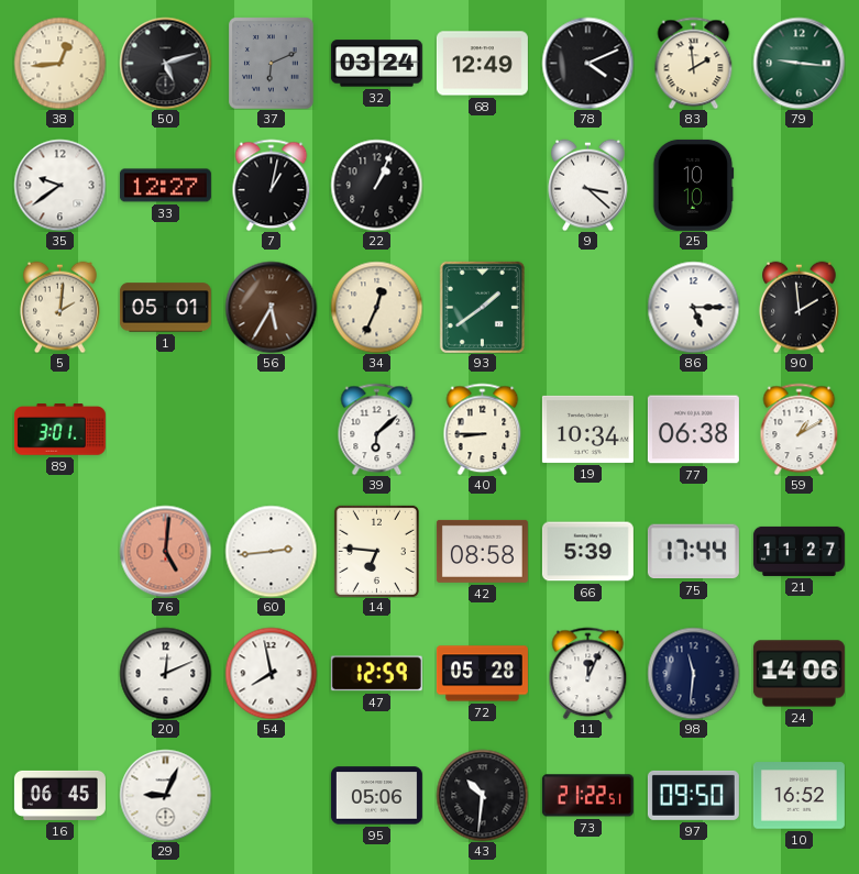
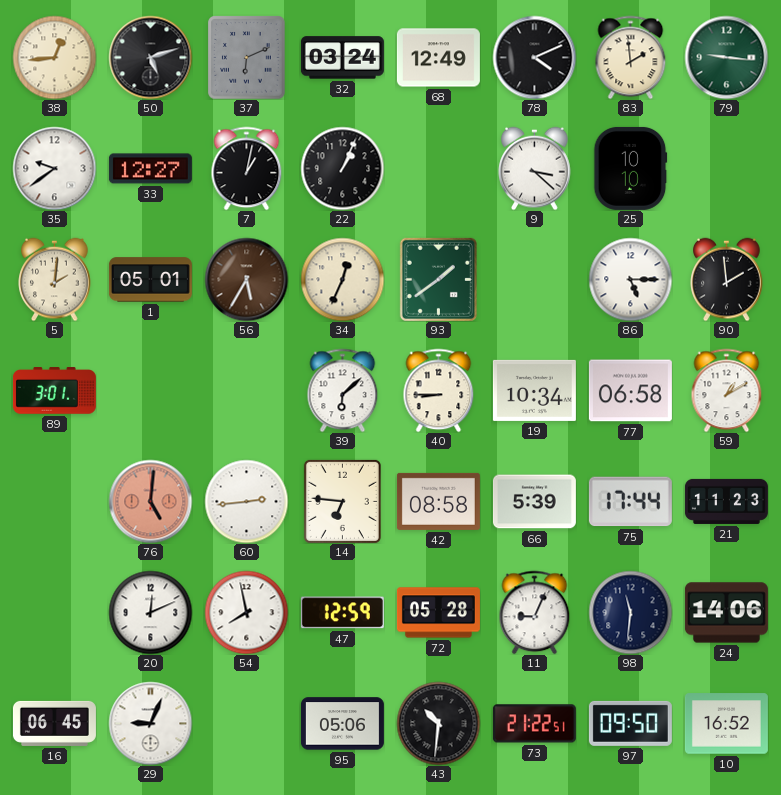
77: 06:38 -> 06:58 (630, 391)
21: 11:27 -> 11:23 (726, 501)
11: 12:04 -> 9:04 (535, 612)
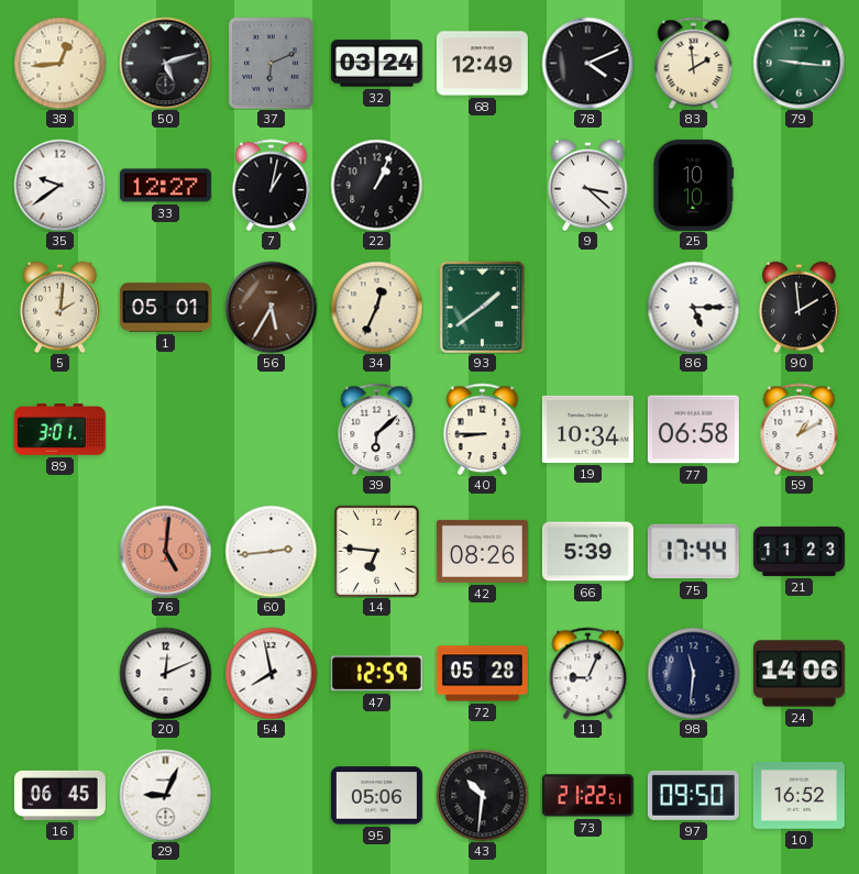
42: 08:58 -> 08:26 (482, 551)
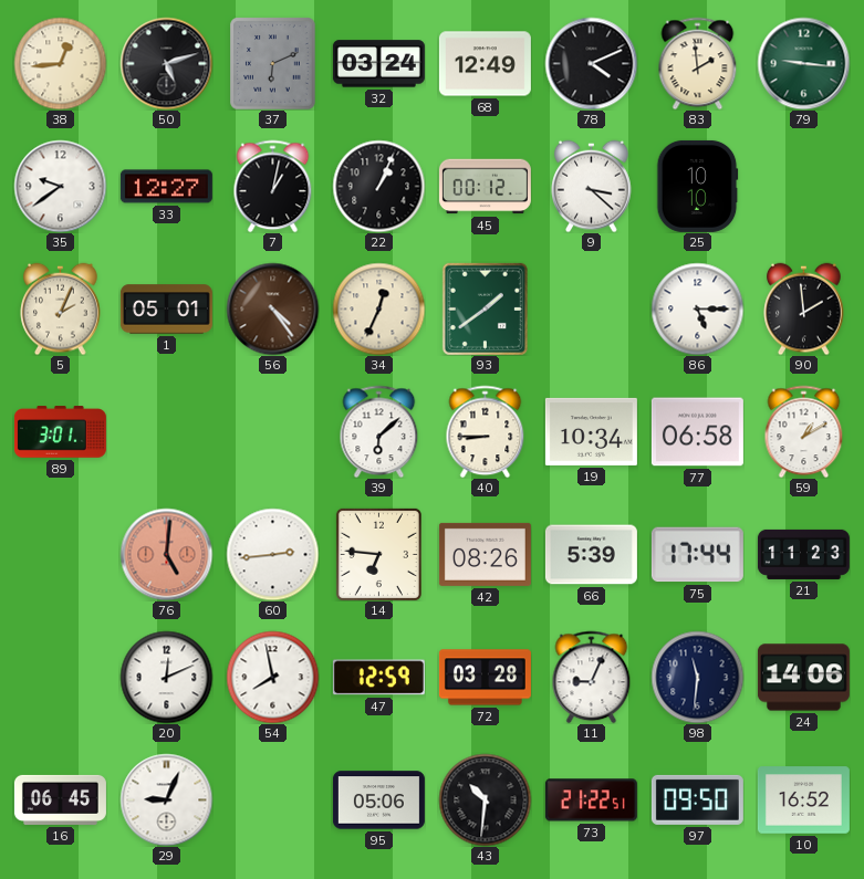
45: none -> 00:12 (485, 187)
5: 2:01 -> 2:04 (61, 308)
56: 5:35 -> 4:24 (272, 308)
72: 05:28 -> 03:28 (485, 678)
